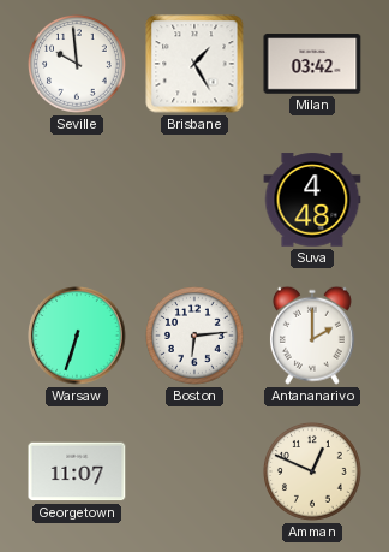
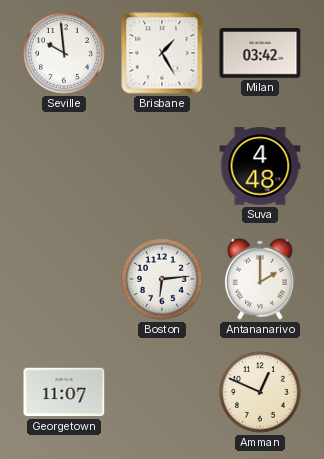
Warsaw: 6:33 -> none (77, 336)
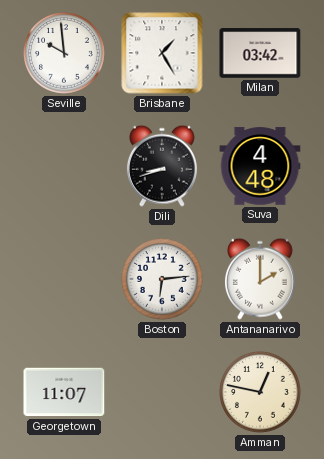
Dili: none -> 8:42 (162, 166)
Amman: 12:49 -> 12:47 (261, 393)
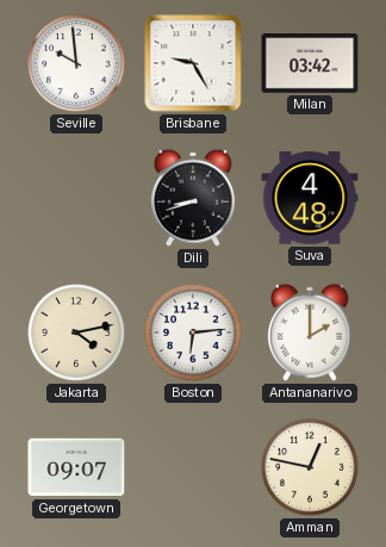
Brisbane: 1:25 -> 9:25 (193, 63)
Jakarta: none -> 4:13 (77, 334)
Georgetown: 11:07 -> 09:07 (76, 467)
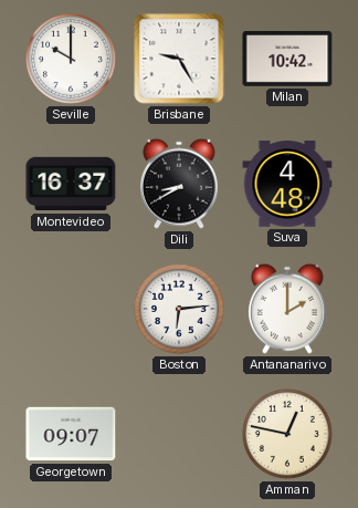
Seville: 9:59 -> 10:00 (72, 60)
Milan: 03:42 -> 10:42 (287, 59)
Montevideo: none -> 16:37 (71, 184)
Dili: 8:42 -> 8:40 (179, 184)
Jakarta: 4:13 -> none (77, 334)
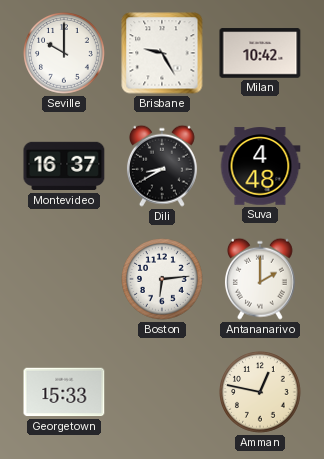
Georgetown: 09:07 -> 15:33 (64, 392)
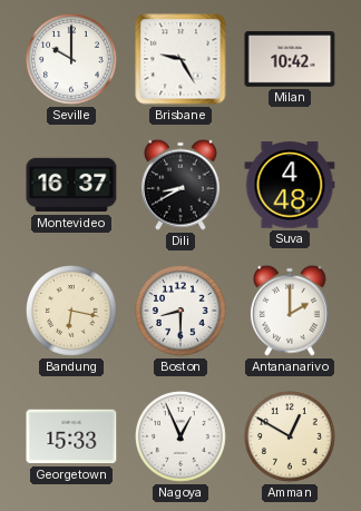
Bandung: none -> 6:17 (72, 312)
Boston: 6:14 -> 8:30 (182, 312)
Nagoya: none -> 12:56 (182, 438)
Amman: 12:47 -> 12:50 (291, 438)
